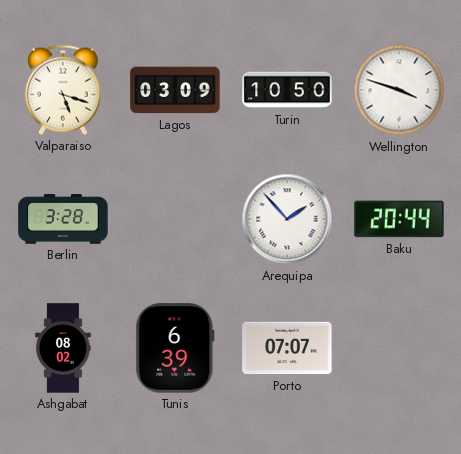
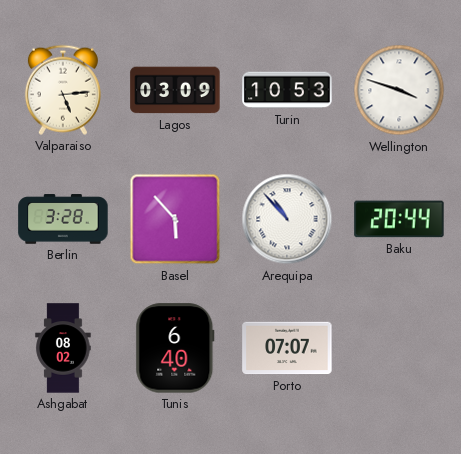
Valparaiso: 5:18 -> 5:14 (63, 90)
Turin: 10:50 -> 10:53 (287, 90)
Basel: none -> 5:53 (175, 219)
Arequipa: 1:53 -> 10:53 (287, 219)
Tunis: 6:39 -> 6:40 (175, 348)
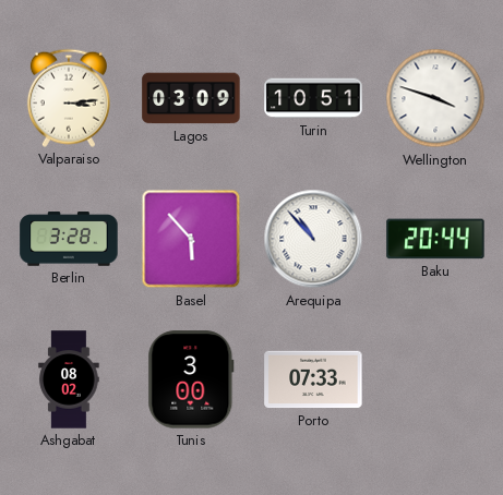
Valparaiso: 5:14 -> 3:14 (69, 98)
Turin: 10:53 -> 10:51 (313, 98)
Tunis: 6:40 -> 3:00 (191, 379)
Porto: 07:07 -> 07:33 (313, 379)
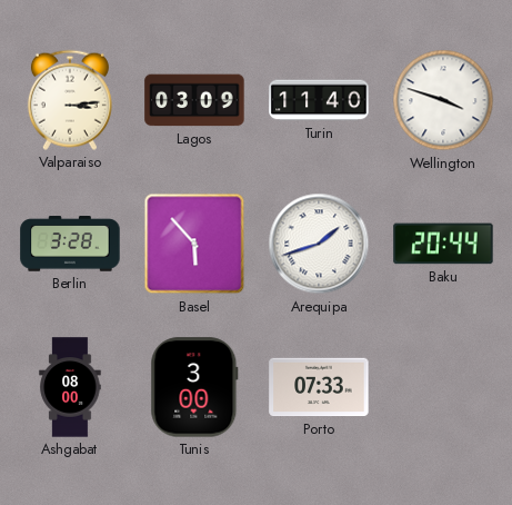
Turin: 10:51 -> 11:40 (319, 100)
Arequipa: 10:53 -> 1:42 (319, 244)
Ashgabat: 08:02 -> 08:00 (70, 387)
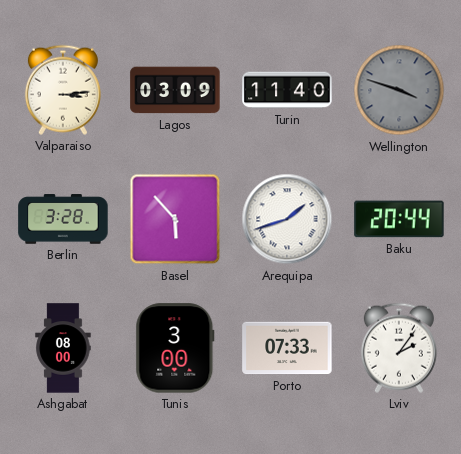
Wellington dial: white -> grey (399, 90)
Lviv: none -> 2:06 (399, 348)
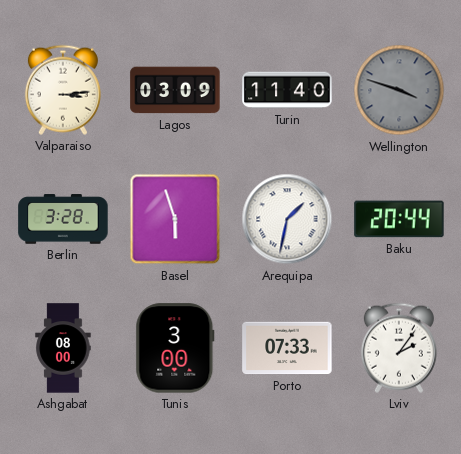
Basel: 5:53 -> 5:57 (175, 219)
Arequipa: 1:42 -> 1:32 (287, 219)
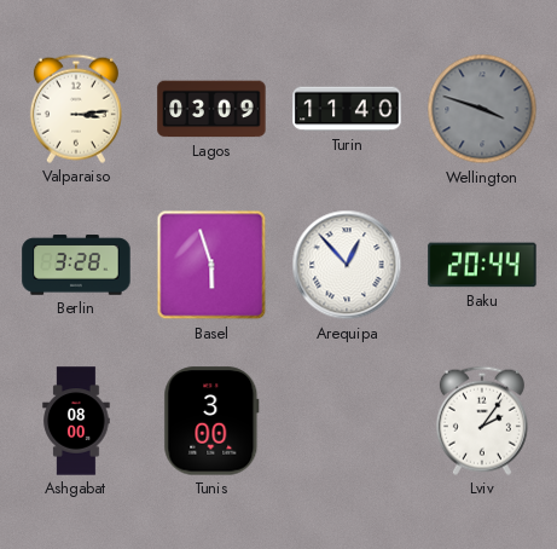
Arequipa: 1:32 -> 12:53 (347, 265)
Porto: 07:33 -> none (287, 348)
